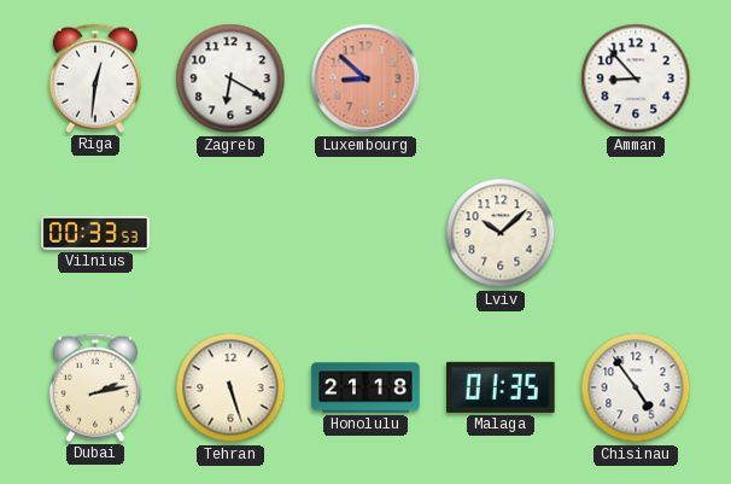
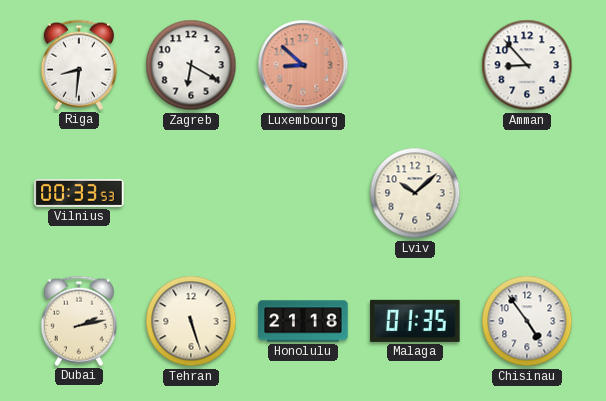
Riga: 12:31 -> 8:31 (79, 65)
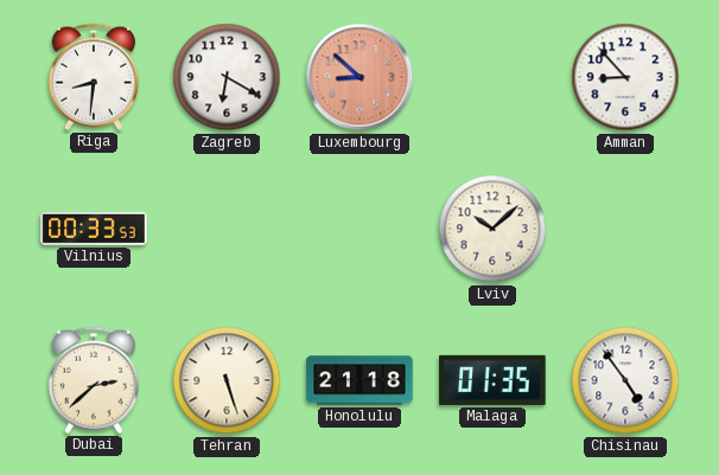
Dubai: 2:13 -> 2:38 (94, 380)
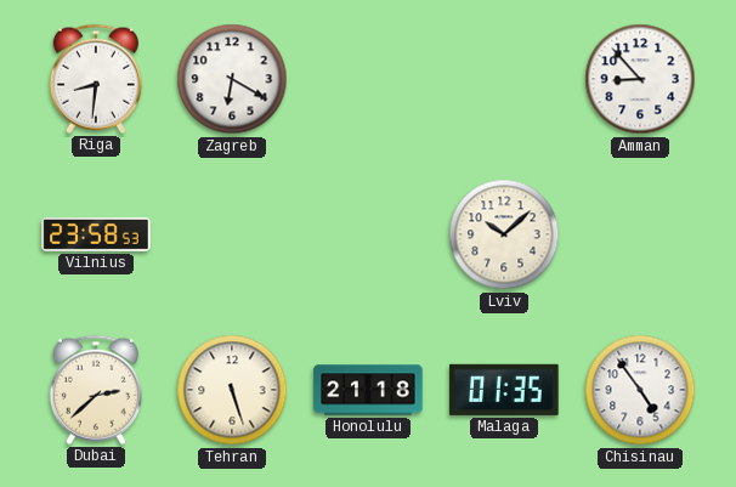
Luxembourg: 8:52 -> none (359, 77)
Vilnius: 00:33 -> 23:58 (96, 234)
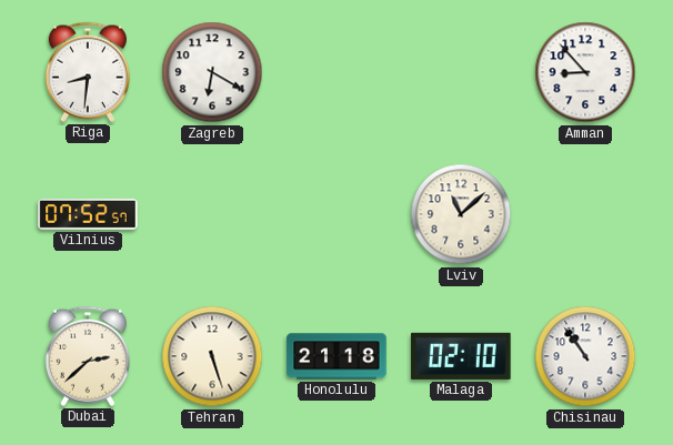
Vilnius: 23:58 -> 07:52 (88, 214)
Lviv: 10:08 -> 11:08 (461, 214)
Malaga: 01:35 -> 02:10 (461, 356)
Chisinau: 4:54 -> 10:54 (585, 356)
